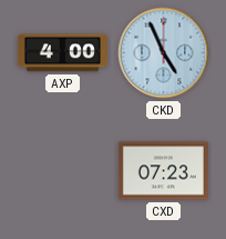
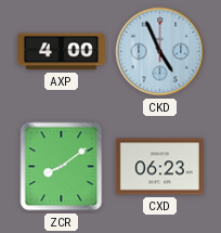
ZCR: none -> 8:09 (62, 167)
CXD: 07:23 -> 06:23 (159, 167)
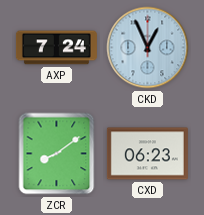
AXP: 4:00 -> 7:24 (56, 48)
CKD: 4:56 -> 12:56 (148, 48)
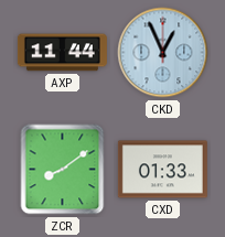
AXP: 7:24 -> 11:44 (62, 53)
CXD: 06:23 -> 01:33 (162, 170)
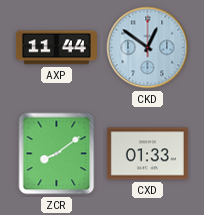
CKD: 12:56 -> 12:51 (148, 48)
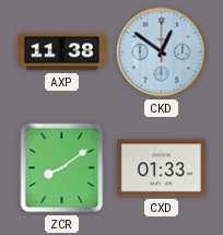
AXP: 11:44 -> 11:38 (61, 52)
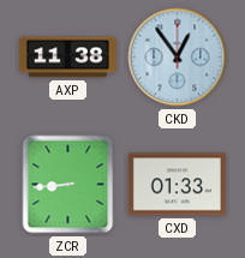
CKD: 12:51 -> 12:54 (178, 58)
ZCR: 8:09 -> 8:44 (68, 185)
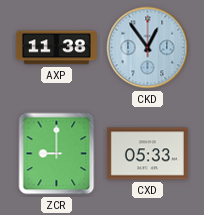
ZCR: 8:44 -> 9:00 (57, 154)
CXD: 01:33 -> 05:33 (147, 154)
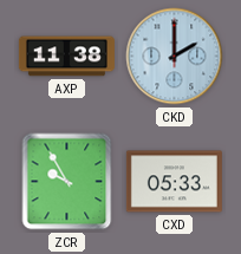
CKD: 12:54 -> 2:00 (175, 57)
ZCR: 9:00 -> 9:55 (67, 182)
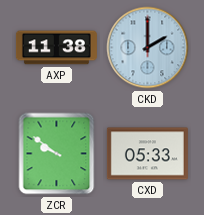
ZCR: 9:55 -> 9:51 (57, 154)
